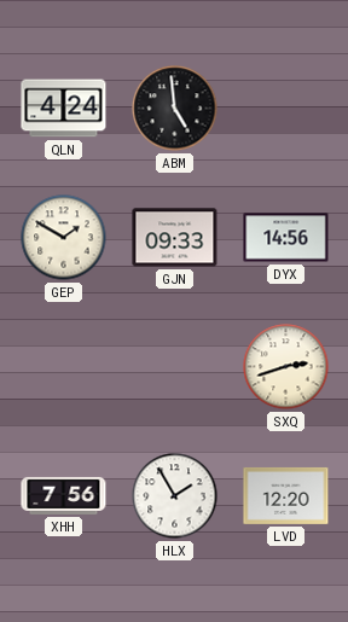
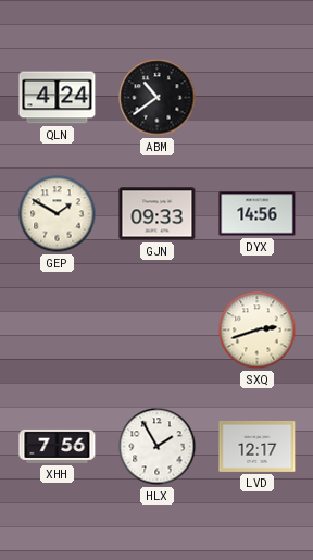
ABM: 4:59 -> 10:39 (158, 98)
LVD: 12:20 -> 12:17 (258, 446)
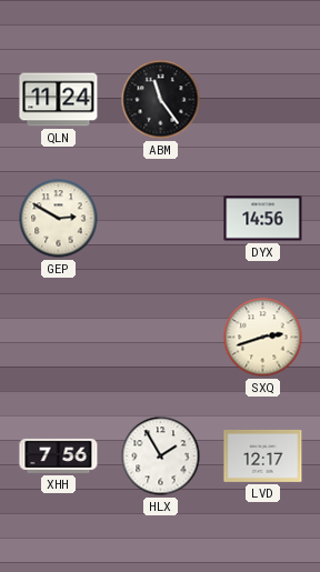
QLN: 4:24 -> 11:24 (59, 100)
ABM: 10:39 -> 11:24 (161, 100)
GEP: 1:50 -> 2:50 (59, 219)
GJN: 09:33 -> none (158, 214)
